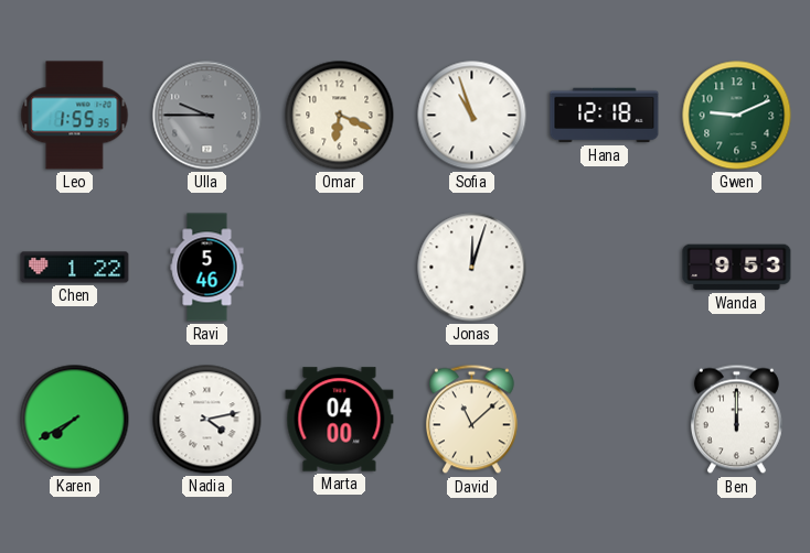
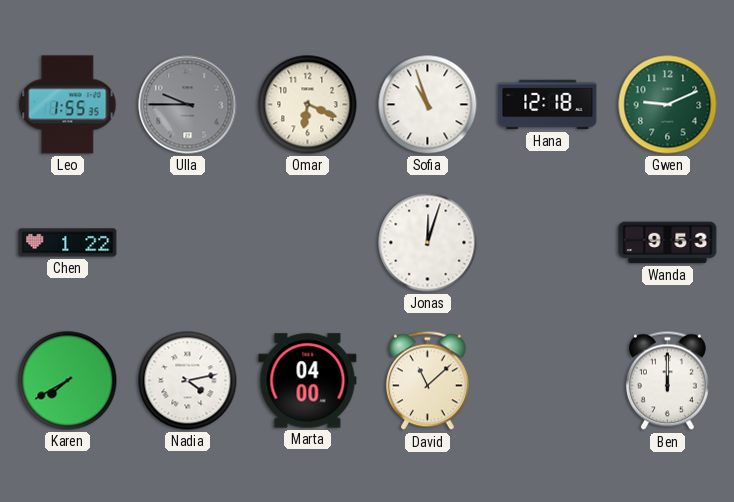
Ravi: 5:46 -> none (207, 268)
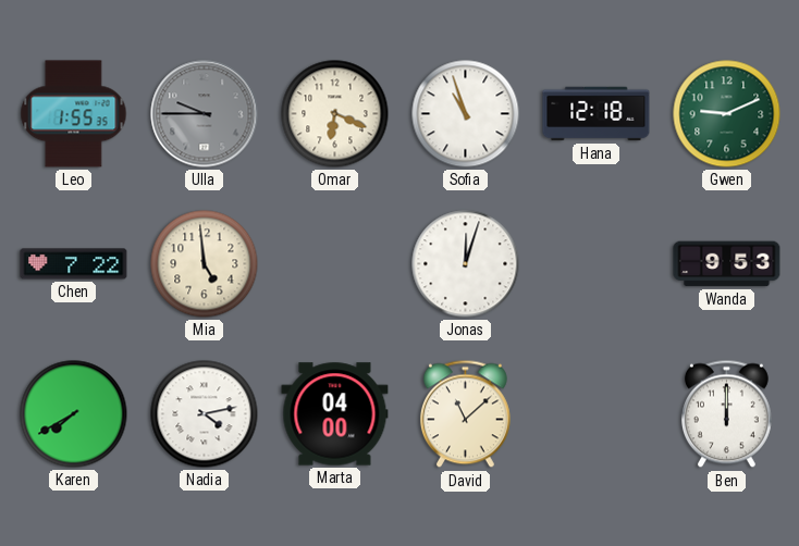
Chen: 1:22 -> 7:22 (74, 264)
Mia: none -> 4:59 (205, 264)
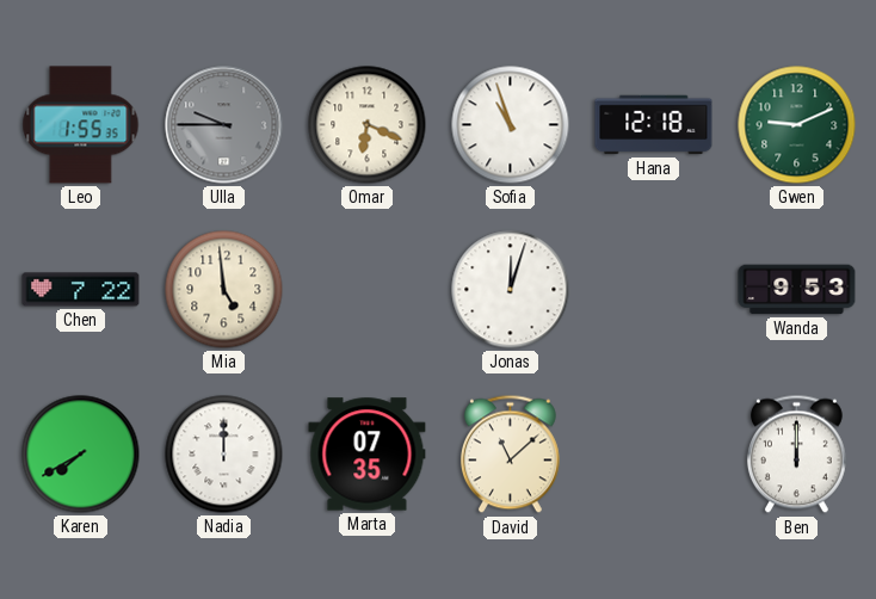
Nadia: 4:13 -> 12:00 (224, 455)
Marta: 04:00 -> 07:35 (368, 455)
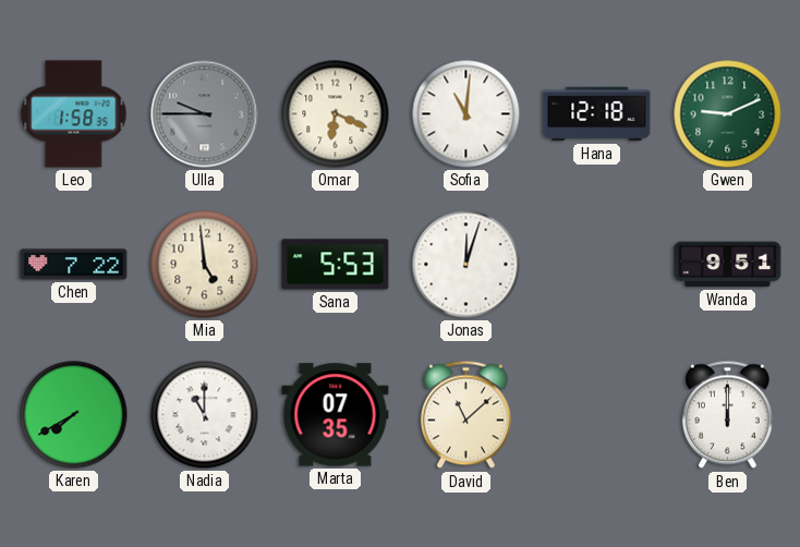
Leo: 1:55 -> 1:58 (74, 114)
Sofia: 10:57 -> 11:01 (466, 114)
Sana: none -> 5:53 (336, 265)
Wanda: 9:53 -> 9:51 (728, 265)
Nadia: 12:00 -> 11:00 (205, 415)
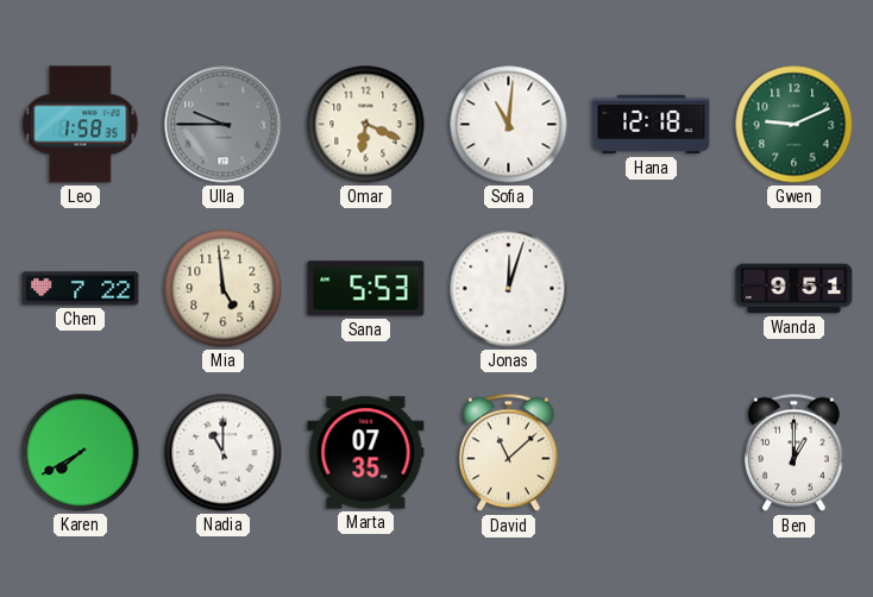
Ben: 12:00 -> 1:00 (793, 453)
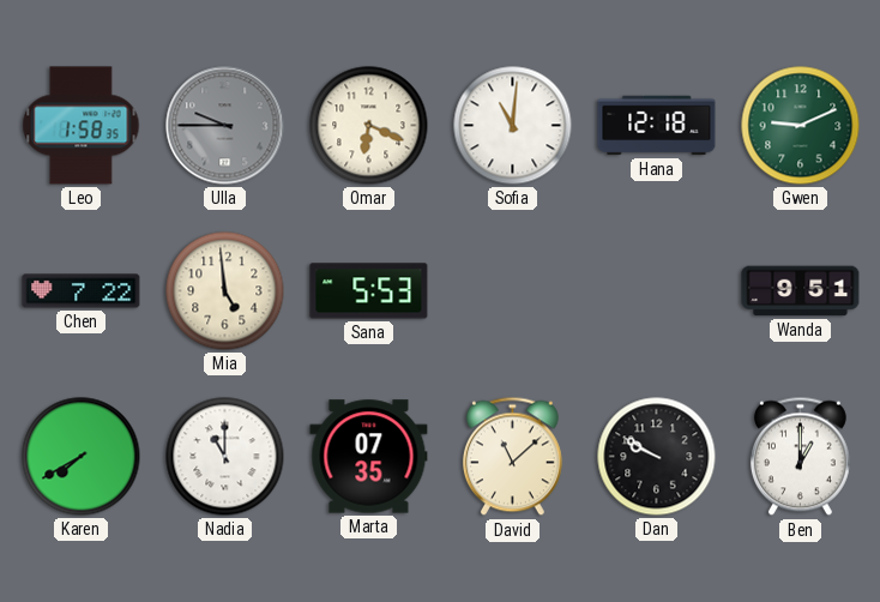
Jonas: 12:03 -> none (509, 289)
Dan: none -> 9:50 (657, 457)
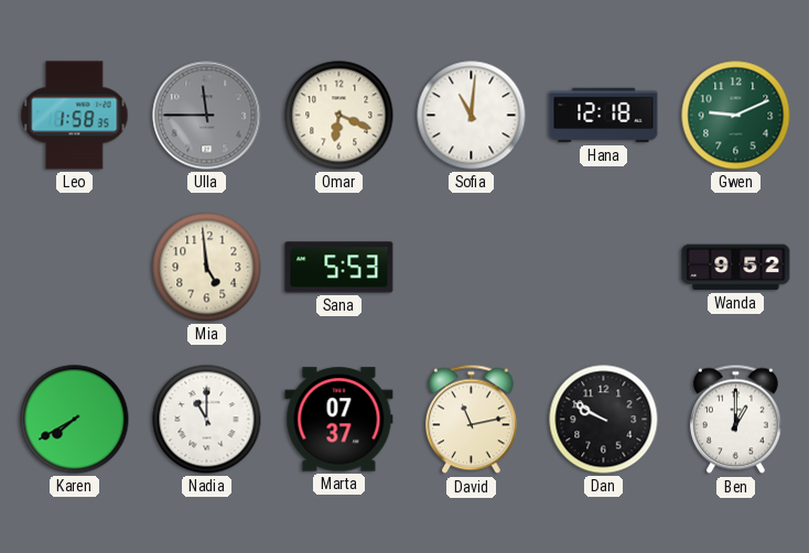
Ulla: 9:45 -> 11:45 (207, 116)
Chen: 7:22 -> none (82, 291)
Wanda: 9:51 -> 9:52 (736, 268)
Marta: 07:35 -> 07:37 (339, 420)
David: 11:08 -> 11:13 (471, 420)
